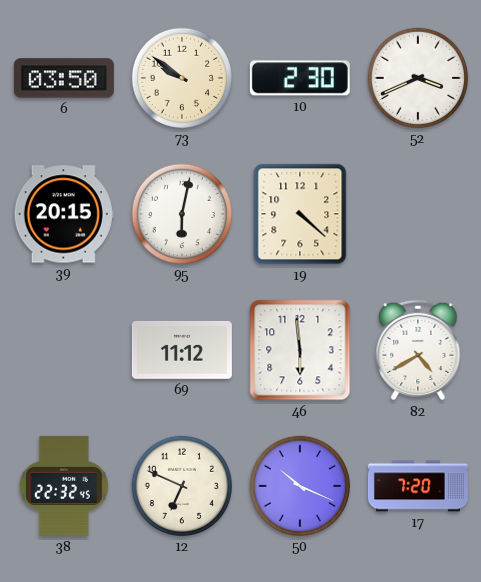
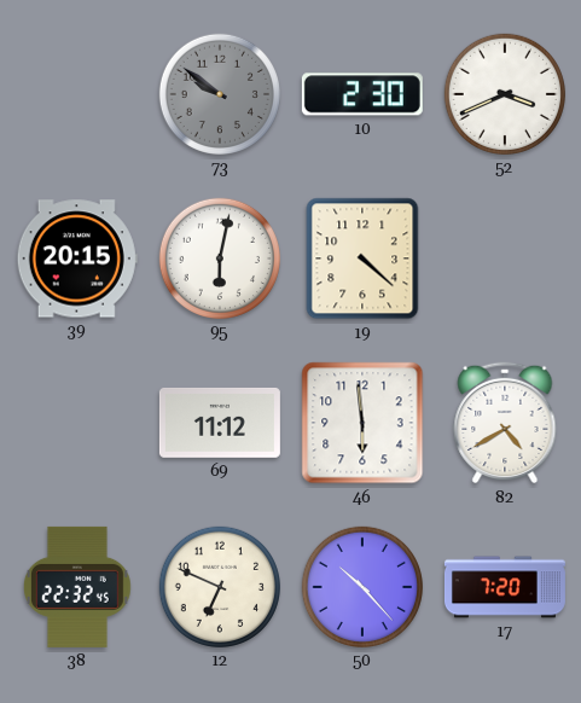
6: 03:50 -> none (64, 78)
73 dial: cream -> grey (220, 94)
50: 10:19 -> 10:23 (362, 587)
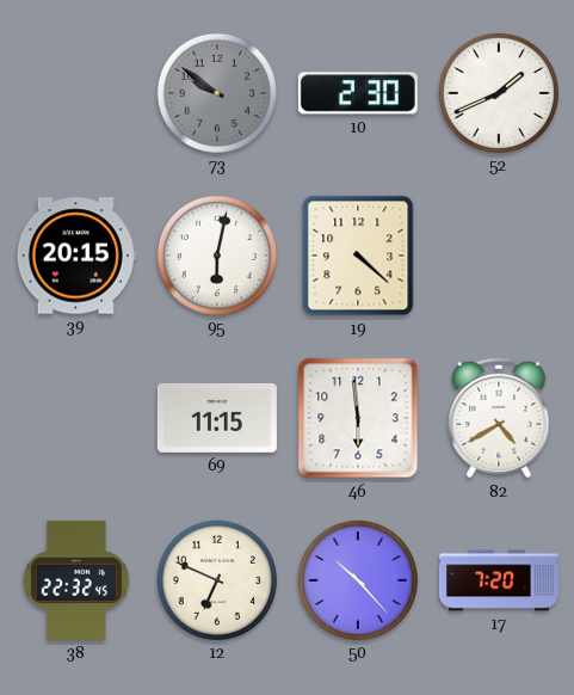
52: 3:41 -> 1:41 (499, 93)
69: 11:12 -> 11:15 (217, 418)
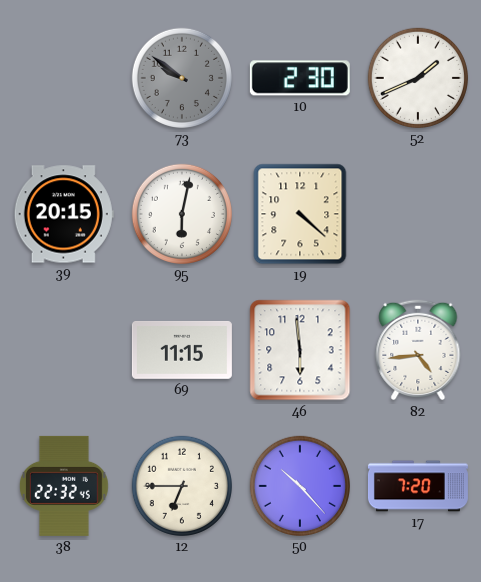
82: 4:40 -> 4:44 (418, 350)
12: 6:49 -> 6:45 (182, 486)
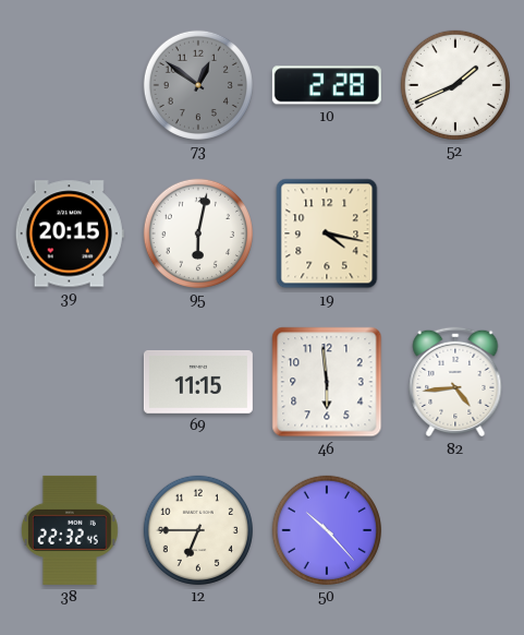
73: 9:51 -> 12:51 (198, 85)
10: 2:30 -> 2:28 (327, 85)
19: 4:22 -> 4:17 (327, 233)
17: 7:20 -> none (418, 486)
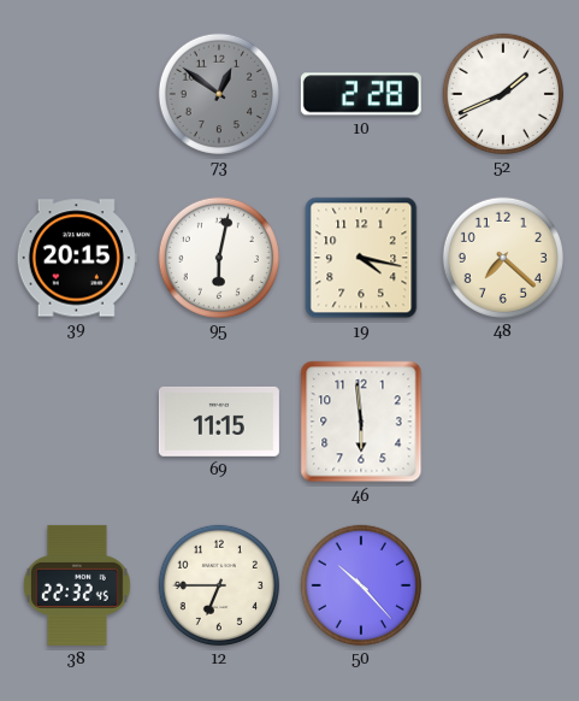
48: none -> 7:22 (503, 258)
82: 4:44 -> none (455, 382)
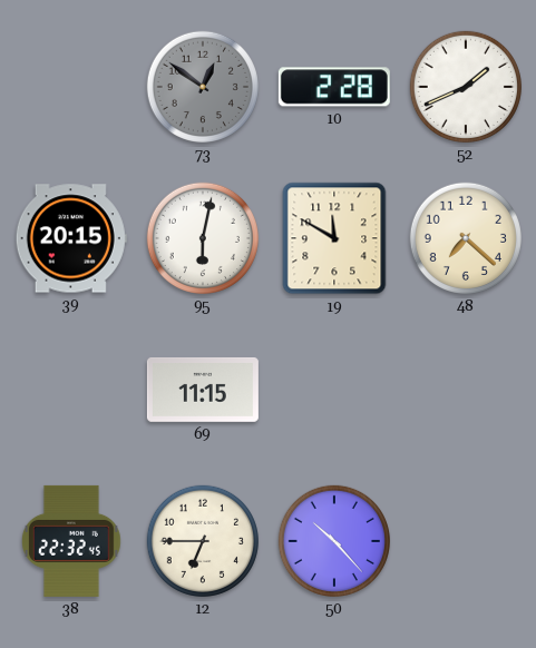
19: 4:17 -> 11:50 (334, 238)
46: 5:59 -> none (361, 422)
